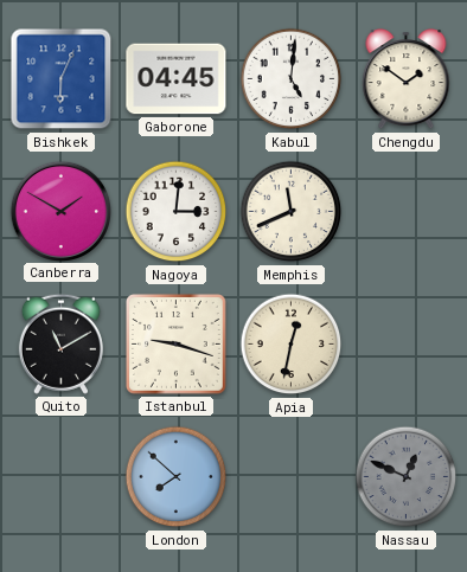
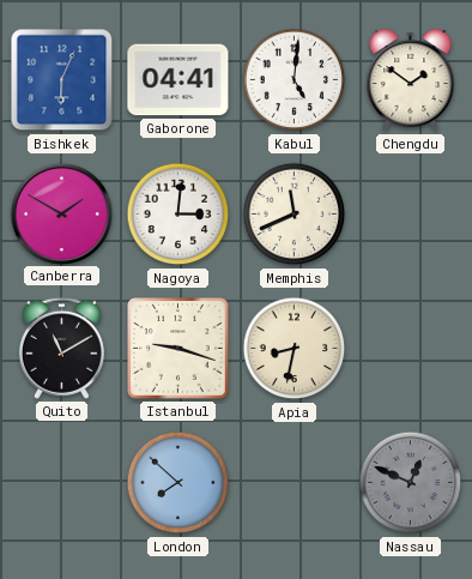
Gaborone: 04:45 -> 04:41 (178, 80)
Apia: 12:32 -> 8:32 (295, 349)
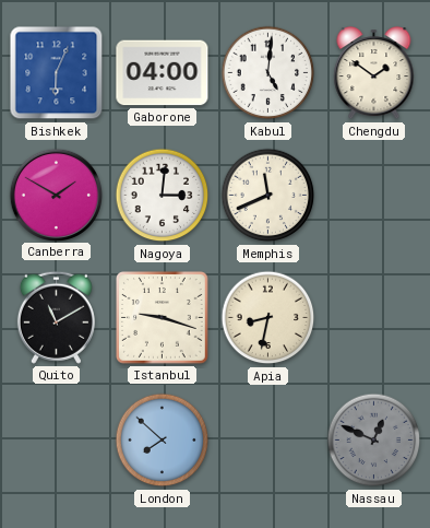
Gaborone: 04:41 -> 04:00 (163, 73)
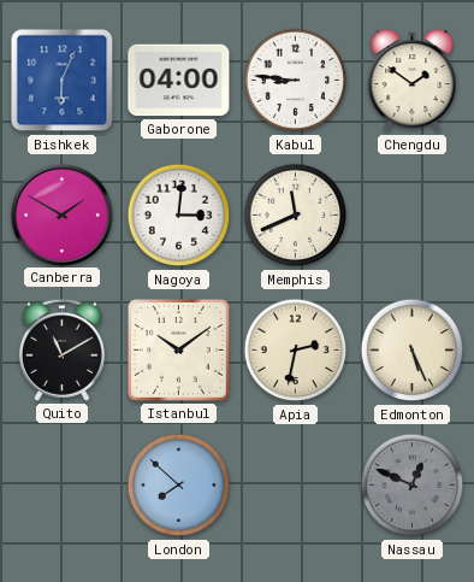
Kabul: 5:01 -> 8:46 (296, 81)
Istanbul: 9:18 -> 10:09 (179, 351)
Apia: 8:32 -> 2:32 (296, 351)
Edmonton: none -> 5:26 (413, 351)
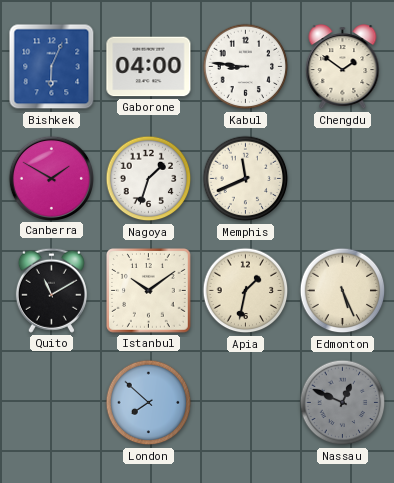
Nagoya: 3:01 -> 1:33 (149, 179)
Apia: 2:32 -> 1:32 (246, 291)
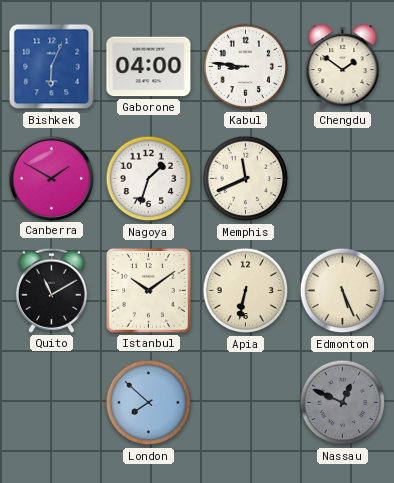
Apia: 1:32 -> 6:32 (246, 291)
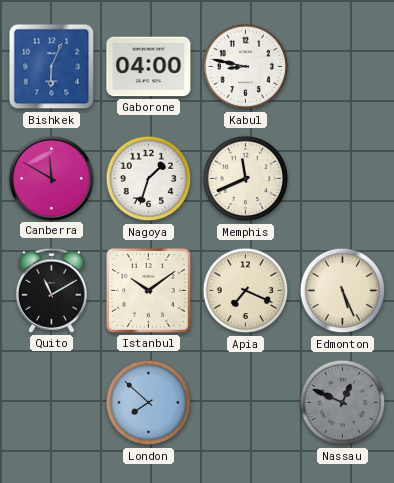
Kabul: 8:46 -> 8:47 (246, 67)
Chengdu: 1:51 -> none (343, 67)
Canberra: 1:50 -> 11:50 (51, 178)
Apia: 6:32 -> 7:19 (246, 291)
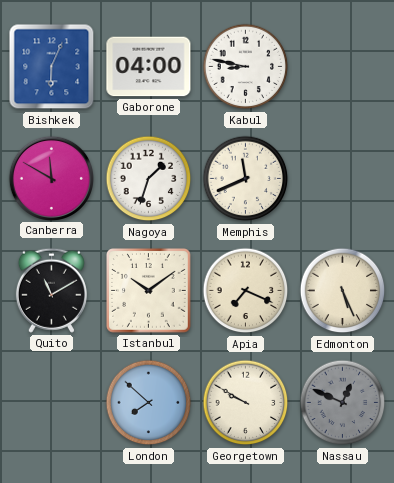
Georgetown: none -> 9:50 (246, 403)
